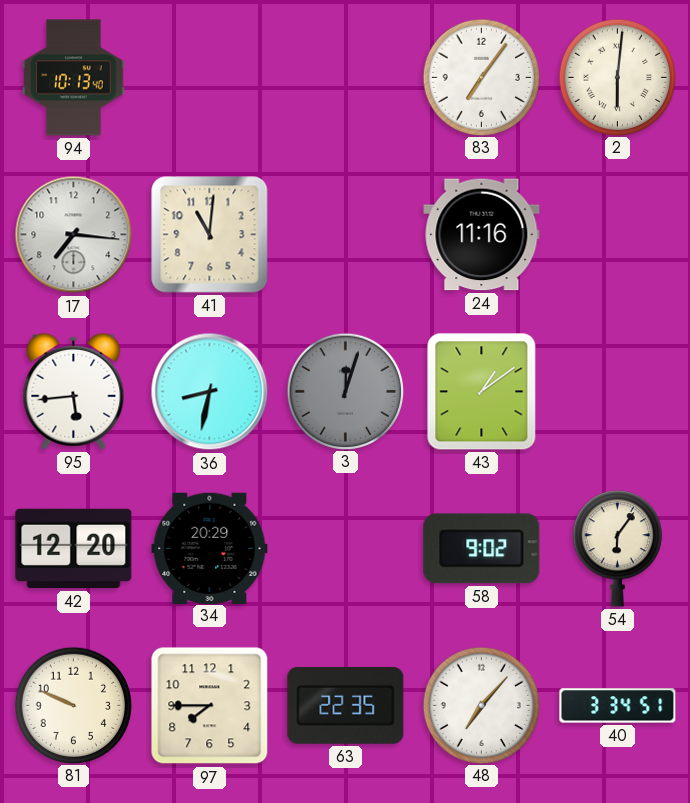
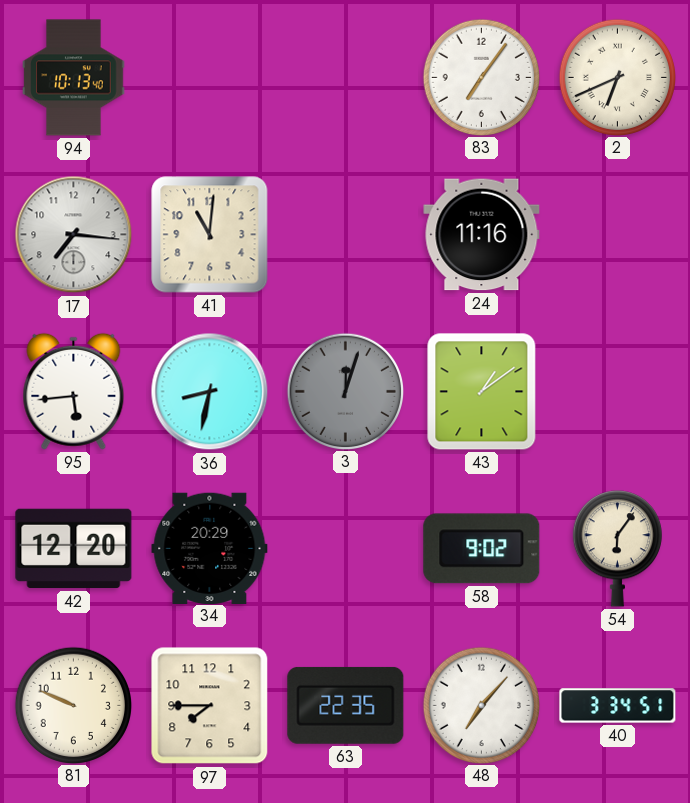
2: 6:01 -> 6:41 (617, 77)
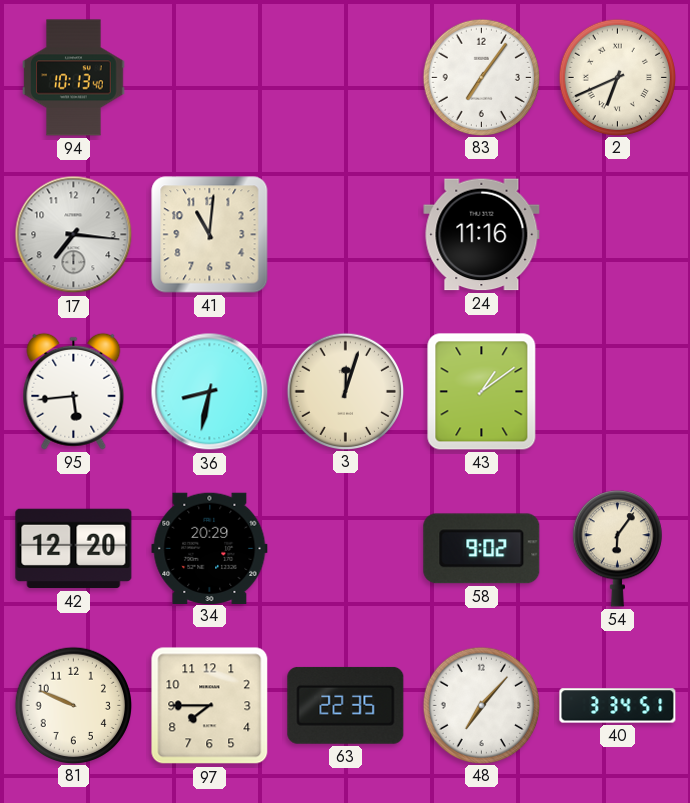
3 dial: grey -> cream (345, 391)
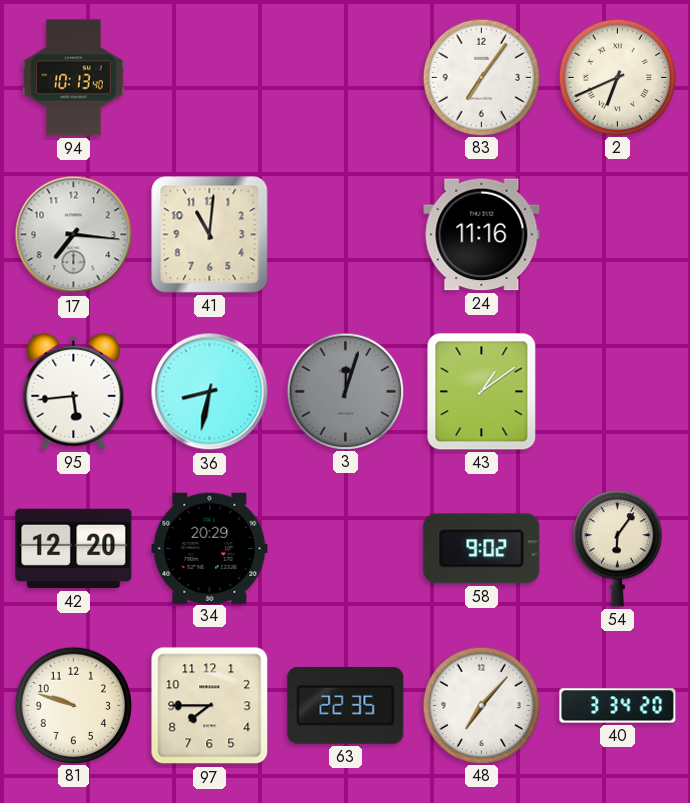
3 dial: cream -> grey (345, 391)
81: 9:49 -> 9:48 (73, 705)
40: 3:34:51 -> 3:34:20 (618, 706)
